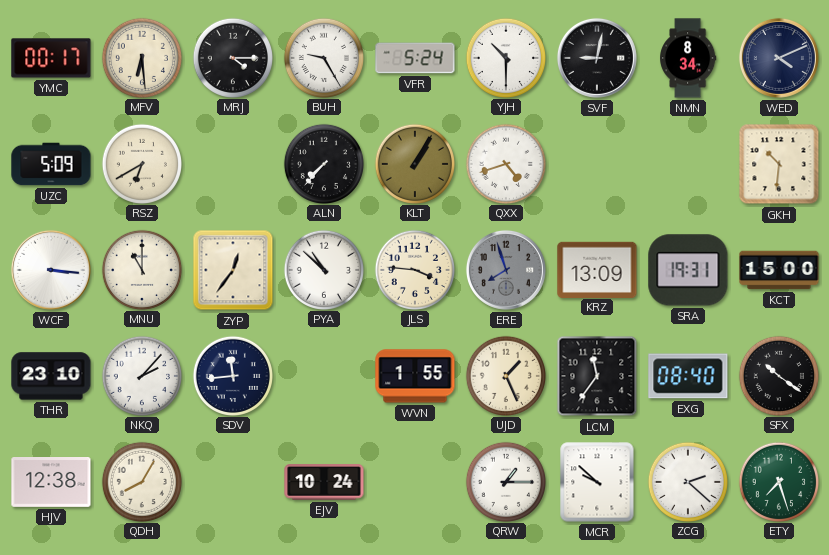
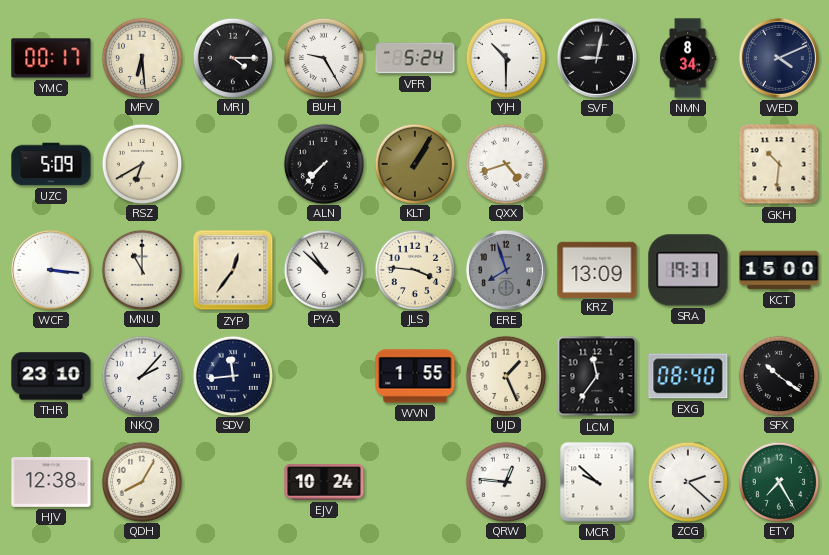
QRW: 1:15 -> 12:46 (505, 481)
ETY: 7:27 -> 7:25 (778, 481)
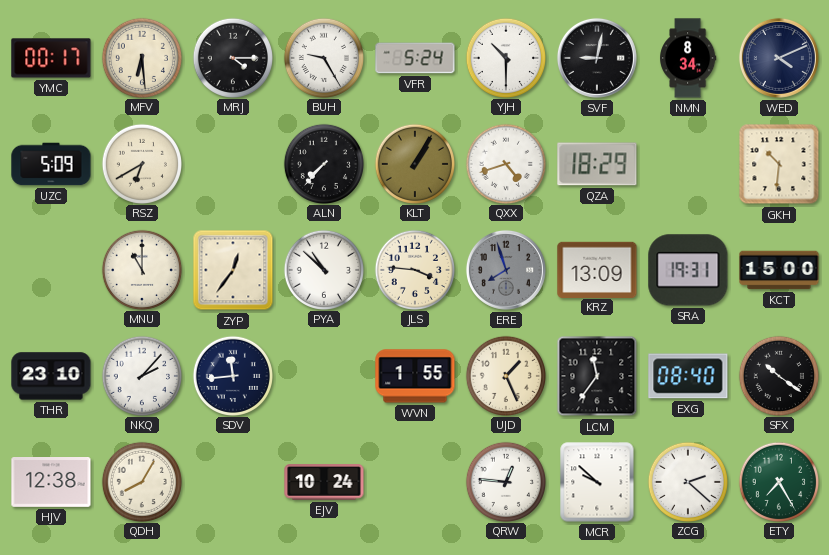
QZA: none -> 18:29 (597, 164)
WCF: 3:16 -> none (51, 270)
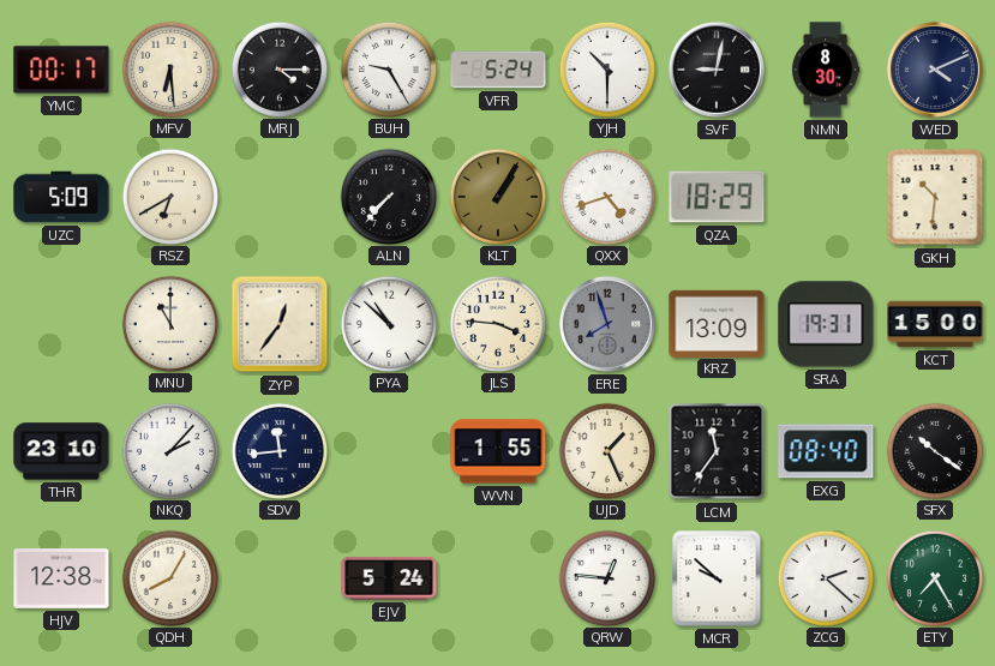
NMN: 8:34 -> 8:30 (826, 70)
EJV: 10:24 -> 5:24 (389, 578)
